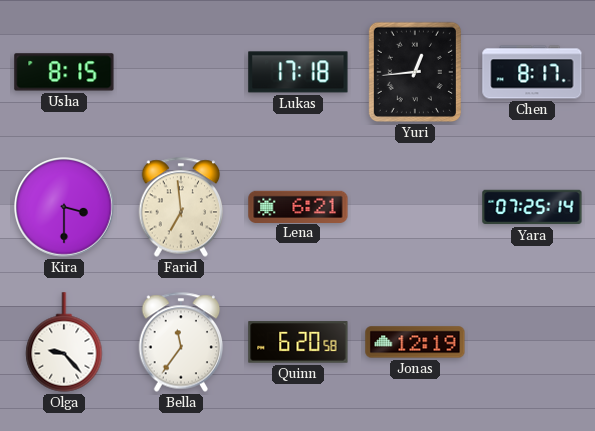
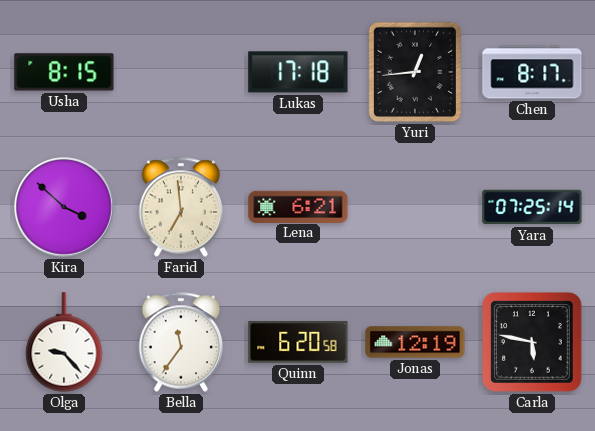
Kira: 3:30 -> 3:52 (64, 207)
Carla: none -> 5:47 (533, 343)
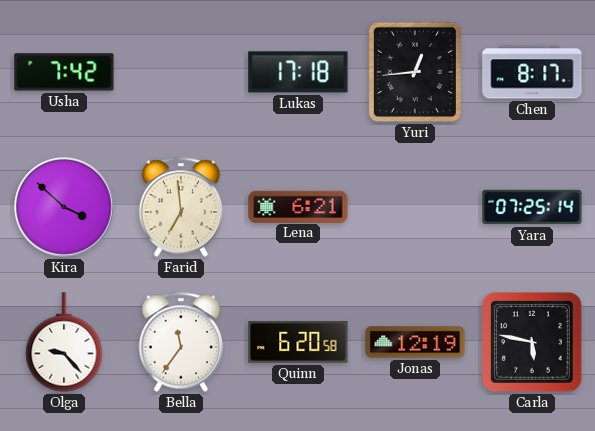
Usha: 8:15 -> 7:42 (64, 72)
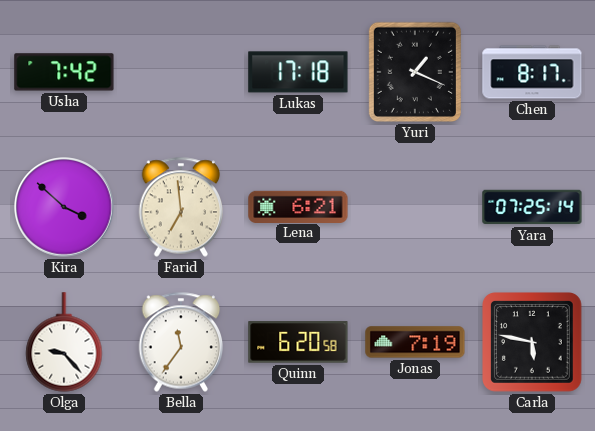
Yuri: 12:44 -> 1:19 (415, 72)
Jonas: 12:19 -> 7:19 (415, 342)
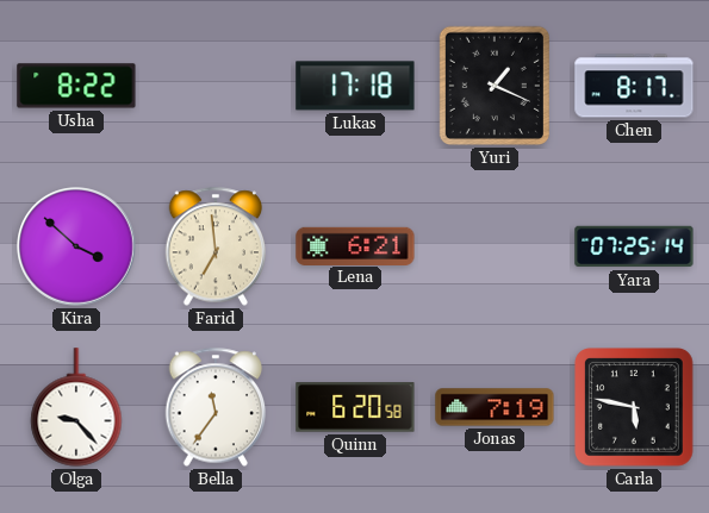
Usha: 7:42 -> 8:22 (76, 86)
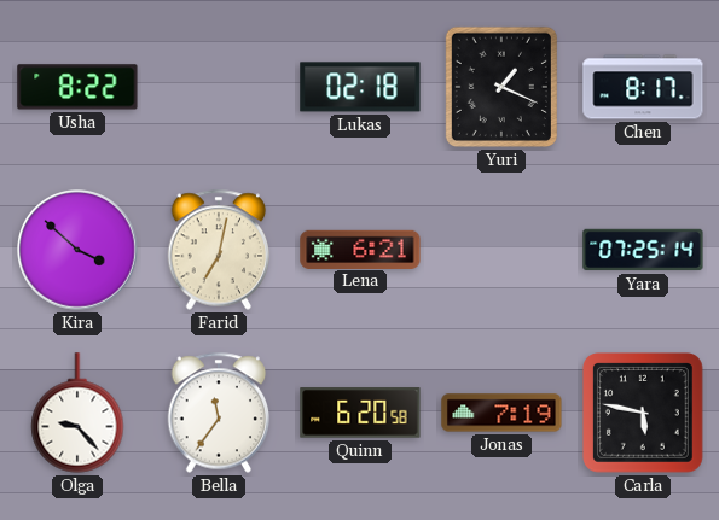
Lukas: 17:18 -> 02:18 (360, 87)
Farid: 6:59 -> 7:02 (219, 250)
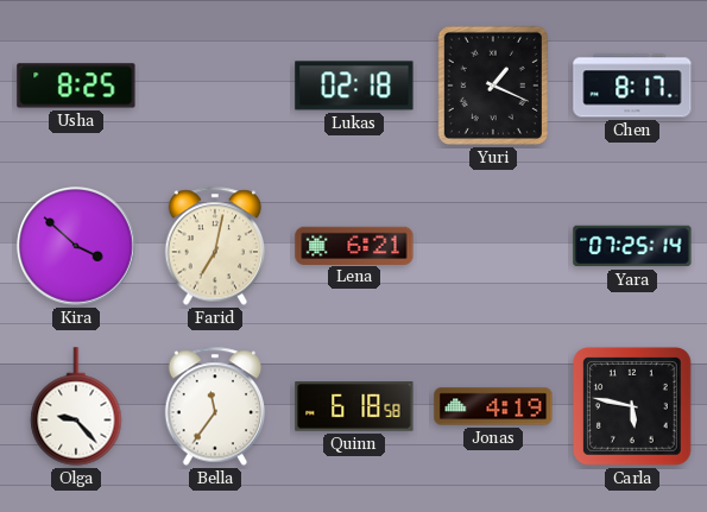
Usha: 8:22 -> 8:25 (76, 86)
Quinn: 6:20 -> 6:18 (354, 406)
Jonas: 7:19 -> 4:19 (493, 406)
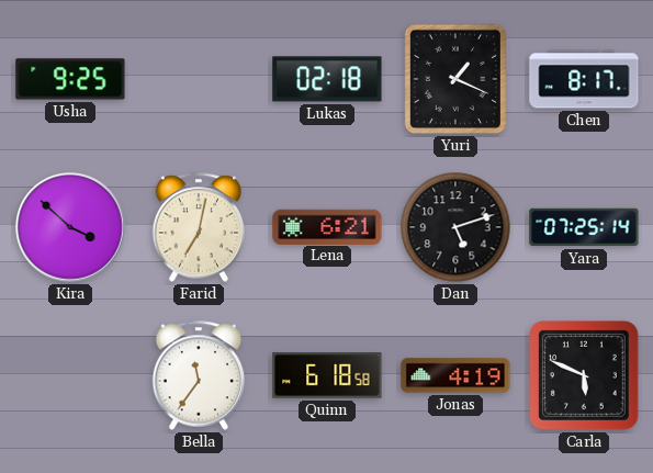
Usha: 8:25 -> 9:25 (70, 79)
Dan: none -> 5:12 (455, 227)
Olga: 9:23 -> none (76, 406)
Carla: 5:47 -> 5:49 (585, 376)
